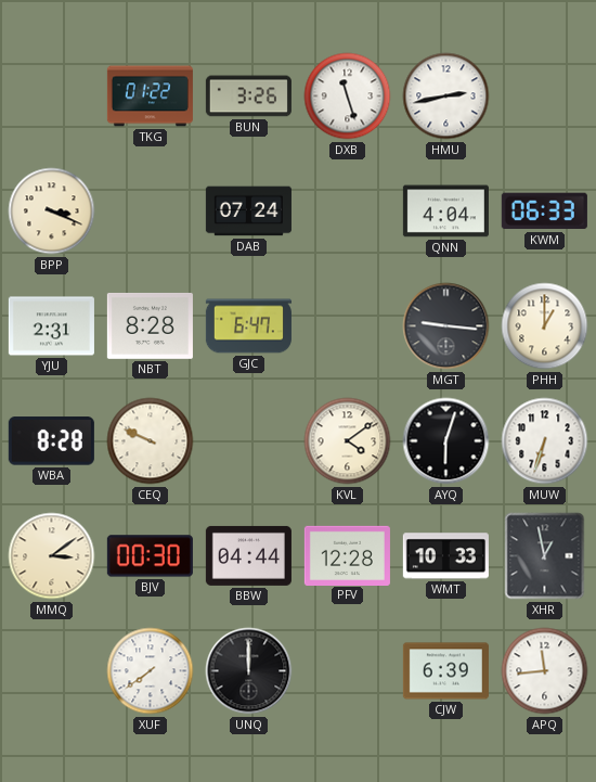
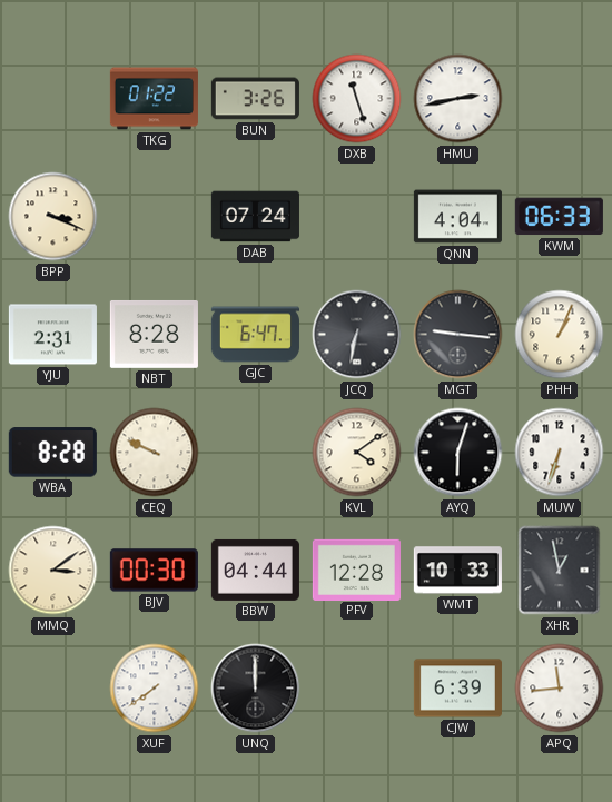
JCQ: none -> 6:32 (357, 335)
PHH: 1:00 -> 1:04 (560, 335)
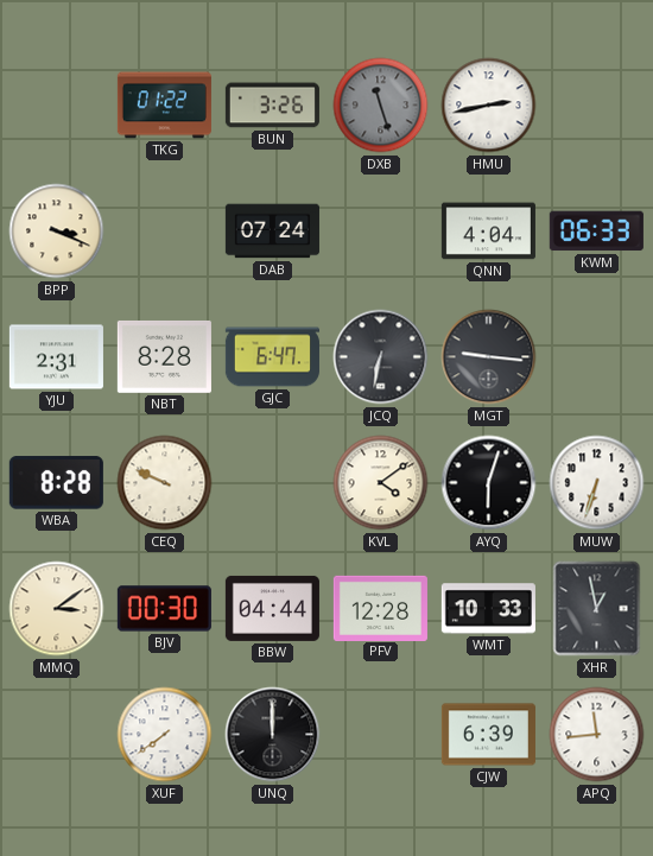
DXB dial: white -> grey (381, 106)
PHH: 1:04 -> none (560, 335)
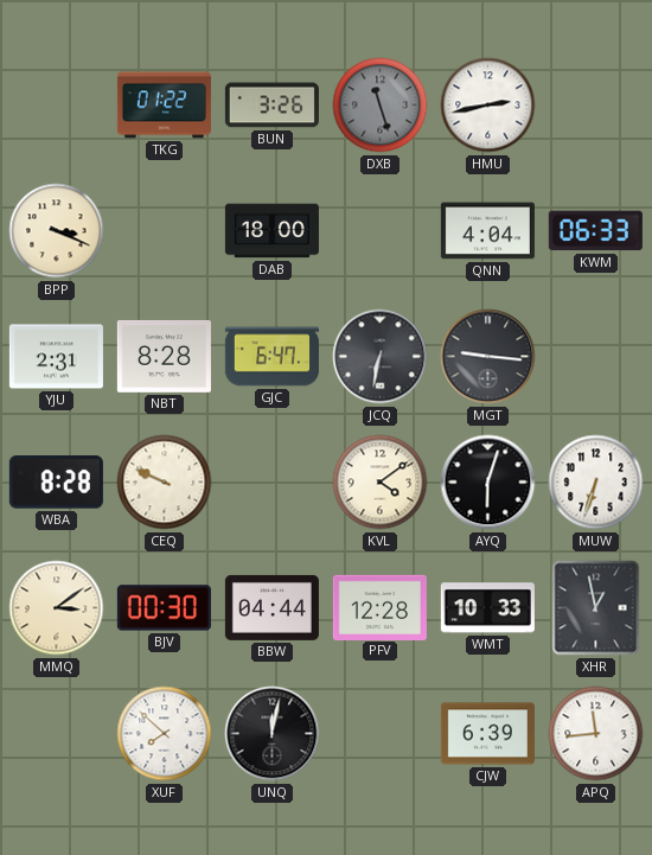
DAB: 07:24 -> 18:00 (271, 231)
XUF: 7:39 -> 7:52 (165, 734)
UNQ: 12:00 -> 12:02 (273, 734)
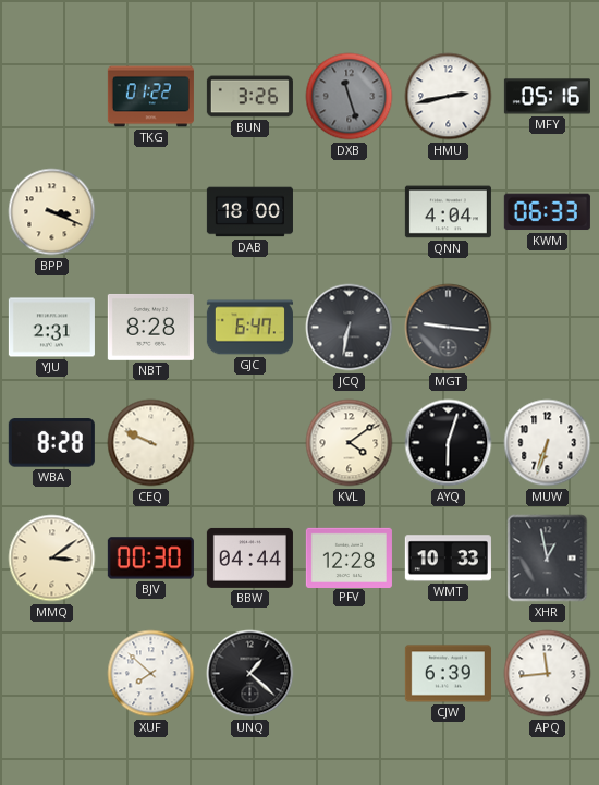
MFY: none -> 05:16 (547, 97)
UNQ: 12:02 -> 1:22 (250, 674)
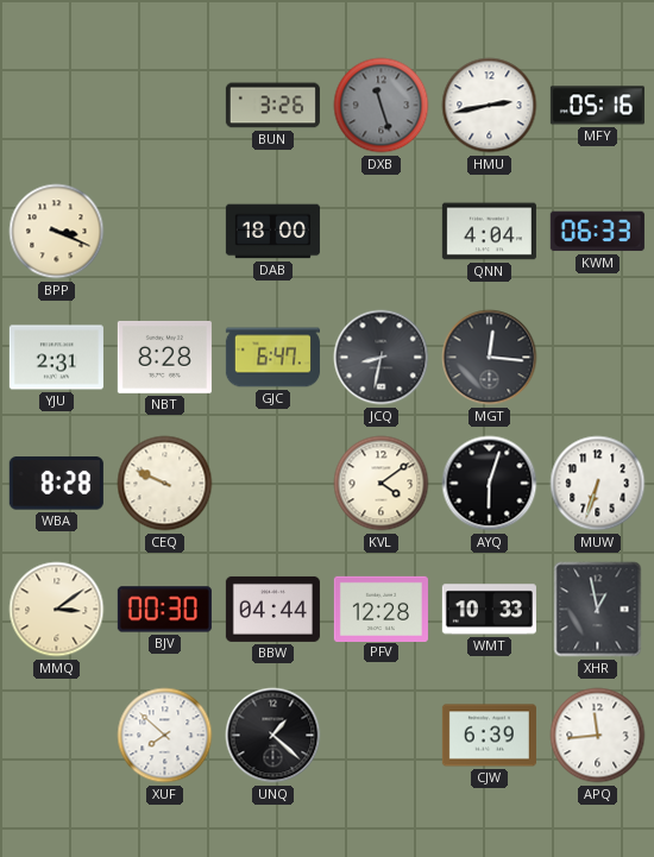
TKG: 01:22 -> none (150, 97)
JCQ: 6:32 -> 8:32 (382, 358)
MGT: 9:16 -> 12:16 (490, 358)
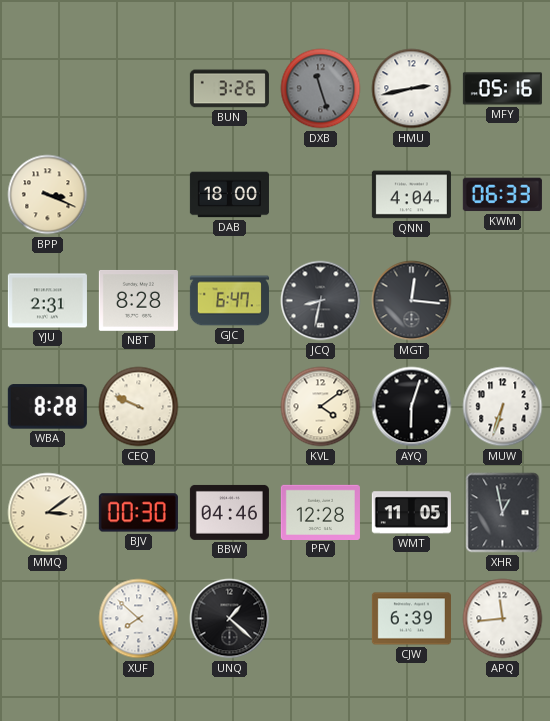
BBW: 04:44 -> 04:46 (229, 512)
WMT: 10:33 -> 11:05 (411, 513)
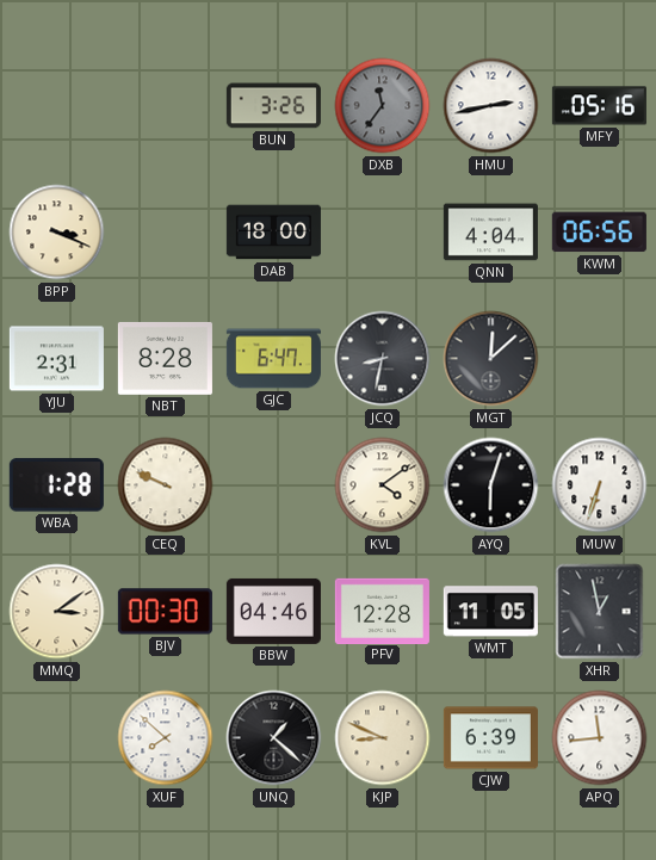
DXB: 11:27 -> 11:36 (383, 106)
KWM: 06:33 -> 06:56 (599, 233)
MGT: 12:16 -> 12:08 (491, 359)
WBA: 8:28 -> 1:28 (56, 485)
KJP: none -> 8:49 (383, 738)
